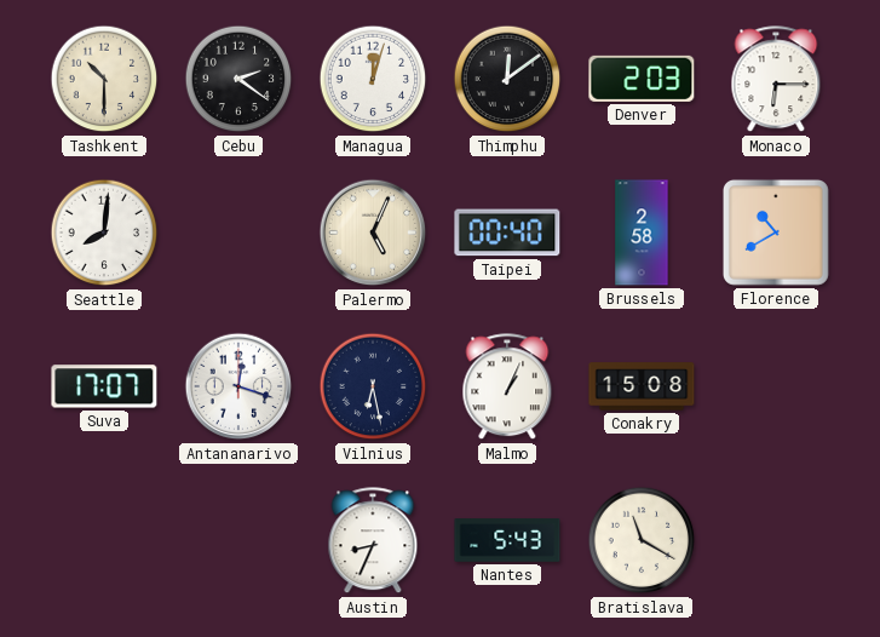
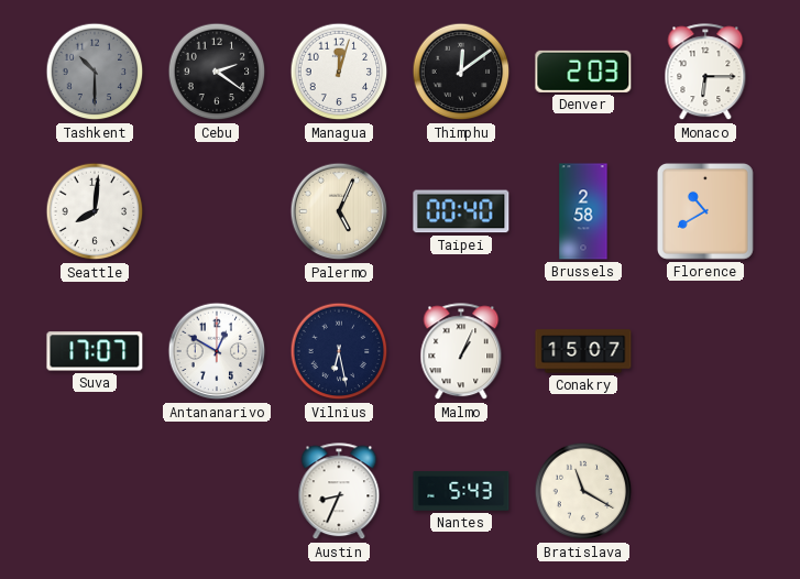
Tashkent dial: cream -> grey (95, 72)
Antananarivo: 12:18 -> 12:50 (217, 351)
Conakry: 15:08 -> 15:07 (583, 351)
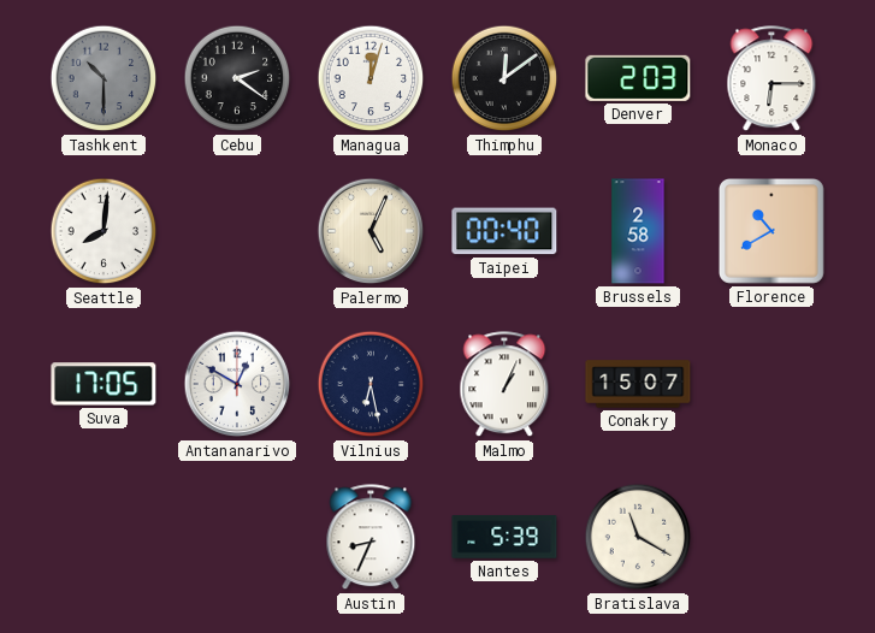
Suva: 17:07 -> 17:05 (104, 384)
Nantes: 5:43 -> 5:39 (504, 537)
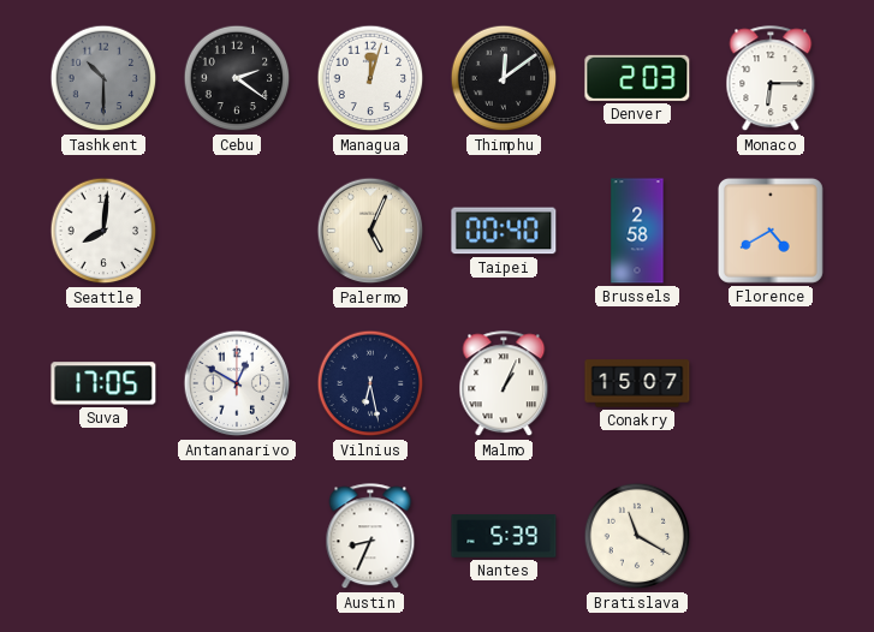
Florence: 10:40 -> 4:40 (771, 231)
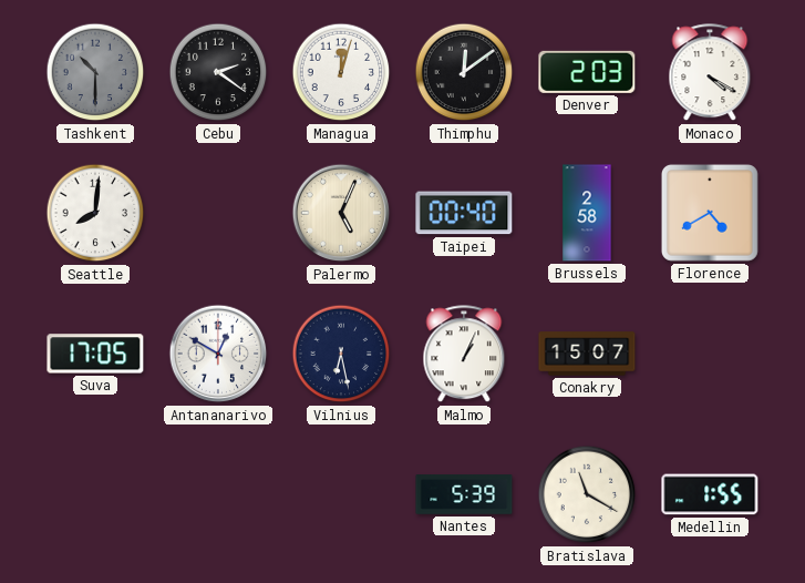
Monaco: 6:15 -> 4:20 (710, 73)
Austin: 8:34 -> none (370, 537)
Medellin: none -> 1:55 (710, 494)
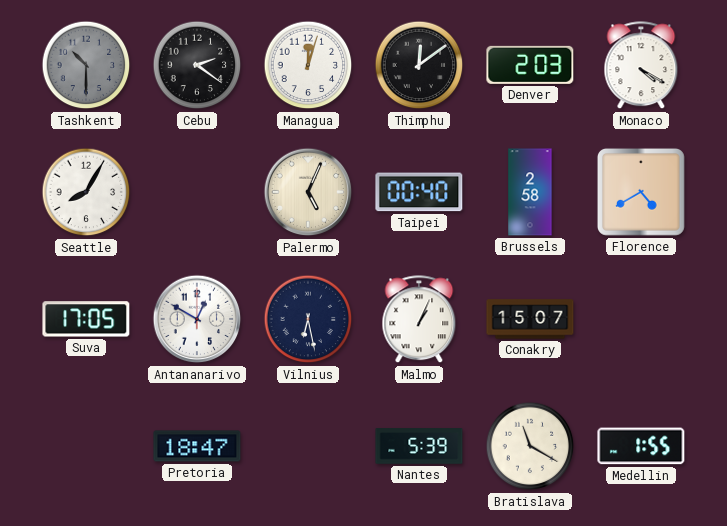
Seattle: 8:01 -> 8:05 (86, 192)
Pretoria: none -> 18:47 (197, 446)
